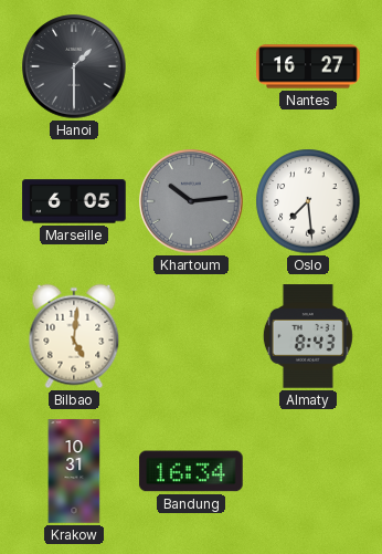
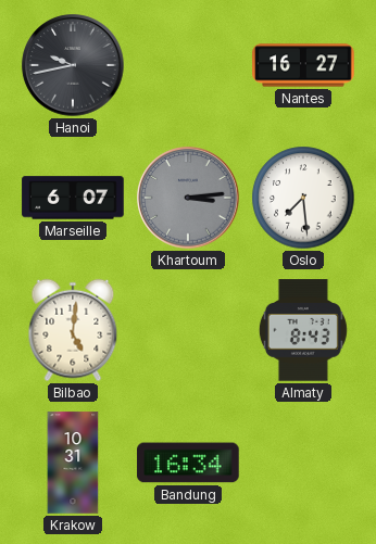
Hanoi: 1:30 -> 9:43 (73, 65)
Marseille: 6:05 -> 6:07 (73, 198)
Khartoum: 10:14 -> 3:14 (188, 198)
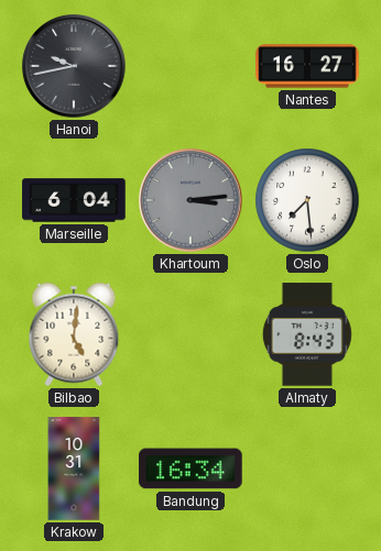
Marseille: 6:07 -> 6:04 (74, 200)
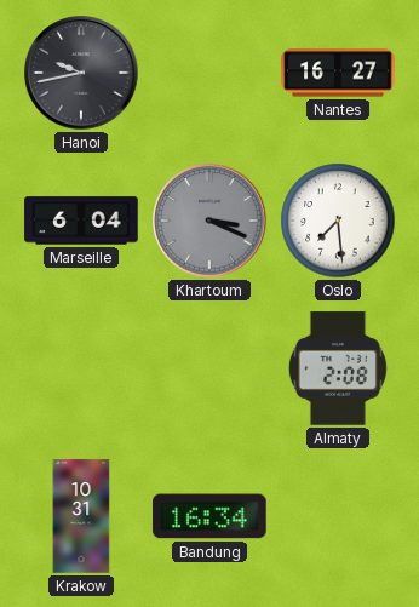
Khartoum: 3:14 -> 3:19 (209, 221)
Bilbao: 5:01 -> none (74, 334)
Almaty: 8:43 -> 2:08 (338, 368)
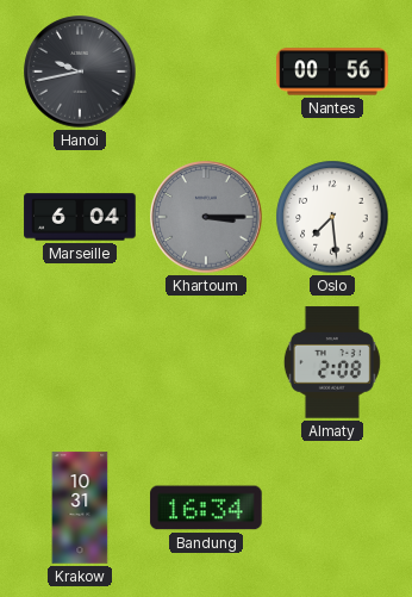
Nantes: 16:27 -> 00:56 (332, 71)
Khartoum: 3:19 -> 3:15 (206, 217)
